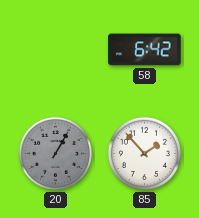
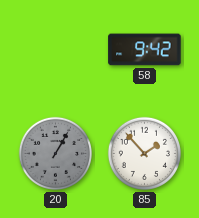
58: 6:42 -> 9:42 (145, 50)
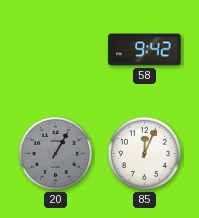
85: 1:53 -> 12:04 (144, 153)
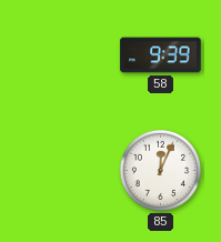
58: 9:42 -> 9:39 (161, 56)
20: 1:05 -> none (55, 153)
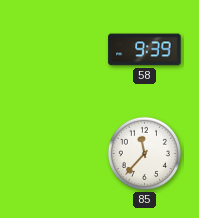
85: 12:04 -> 11:37 (144, 153)
